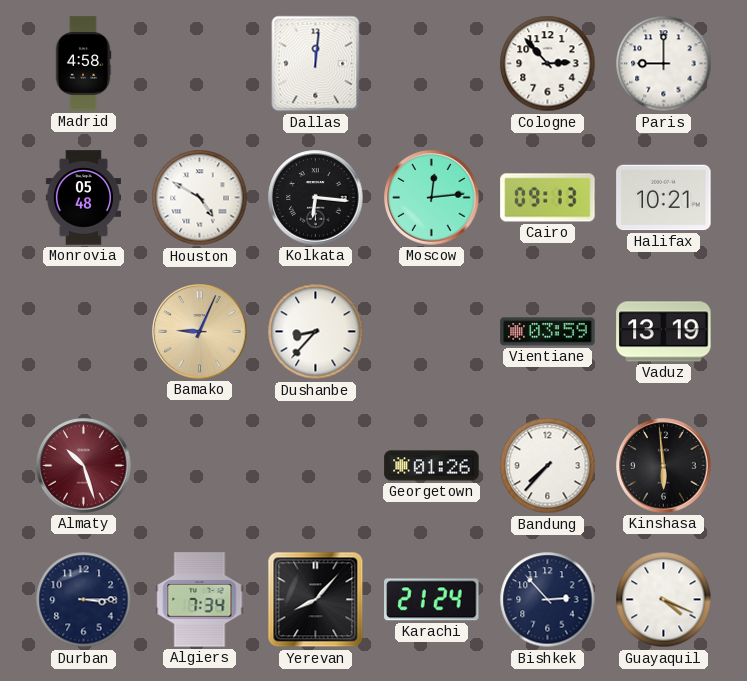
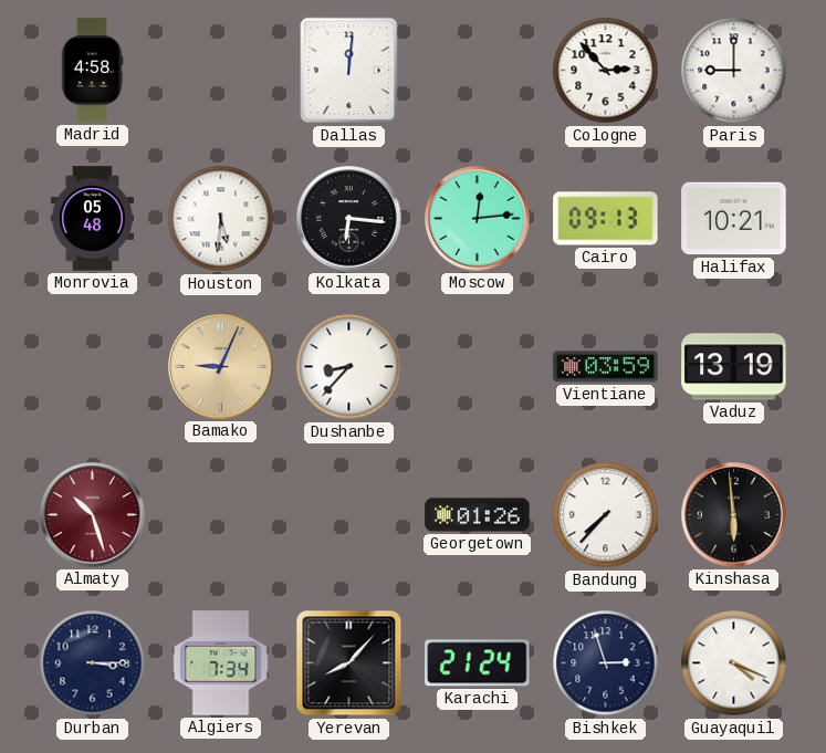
Houston: 4:50 -> 5:31 (221, 219)
Bishkek: 2:53 -> 2:57 (606, 663)
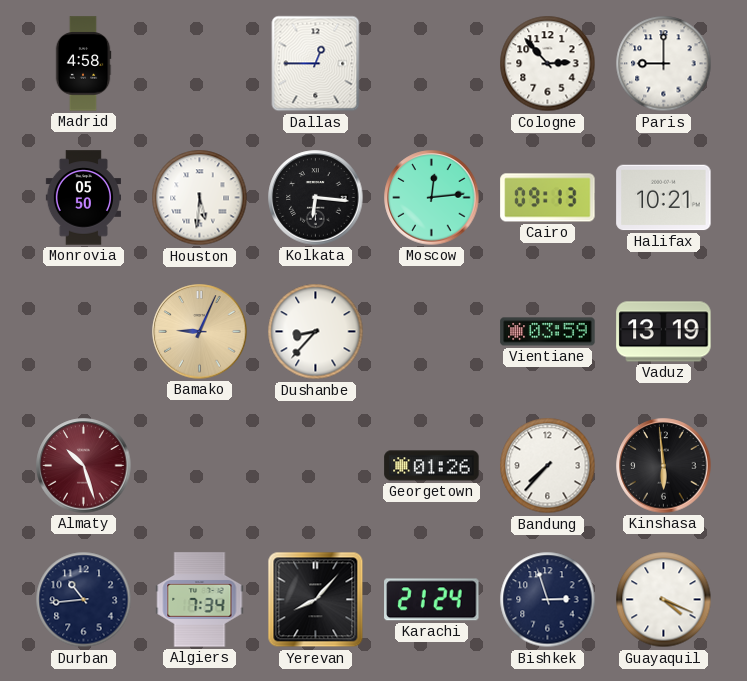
Dallas: 12:01 -> 12:45 (316, 64)
Monrovia: 05:48 -> 05:50 (83, 198)
Durban: 3:15 -> 10:44 (84, 600)
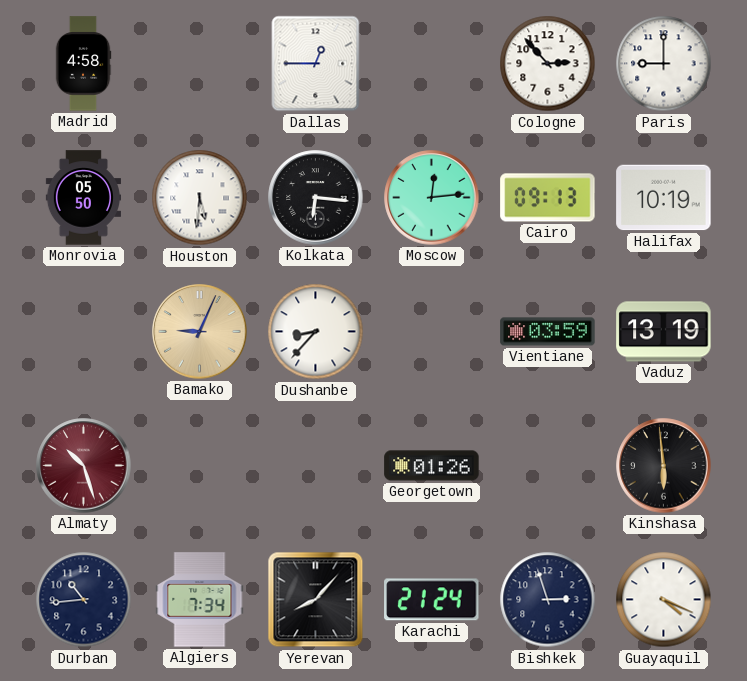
Halifax: 10:21 -> 10:19 (664, 198)
Bandung: 7:37 -> none (548, 466)
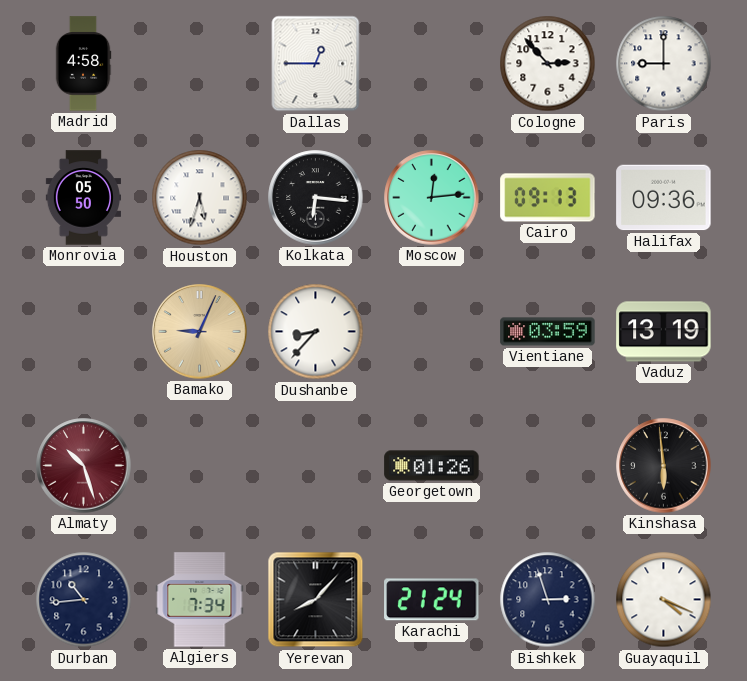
Houston: 5:31 -> 5:33 (200, 198)
Halifax: 10:19 -> 09:36 (664, 198)
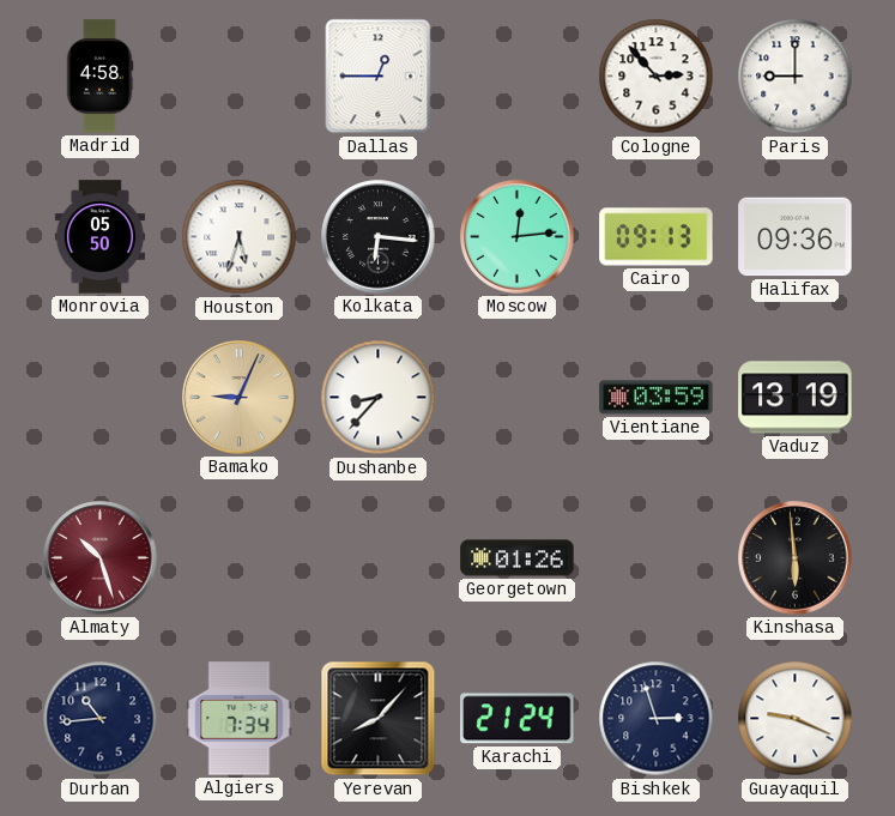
Guayaquil: 4:19 -> 9:19 (796, 719)
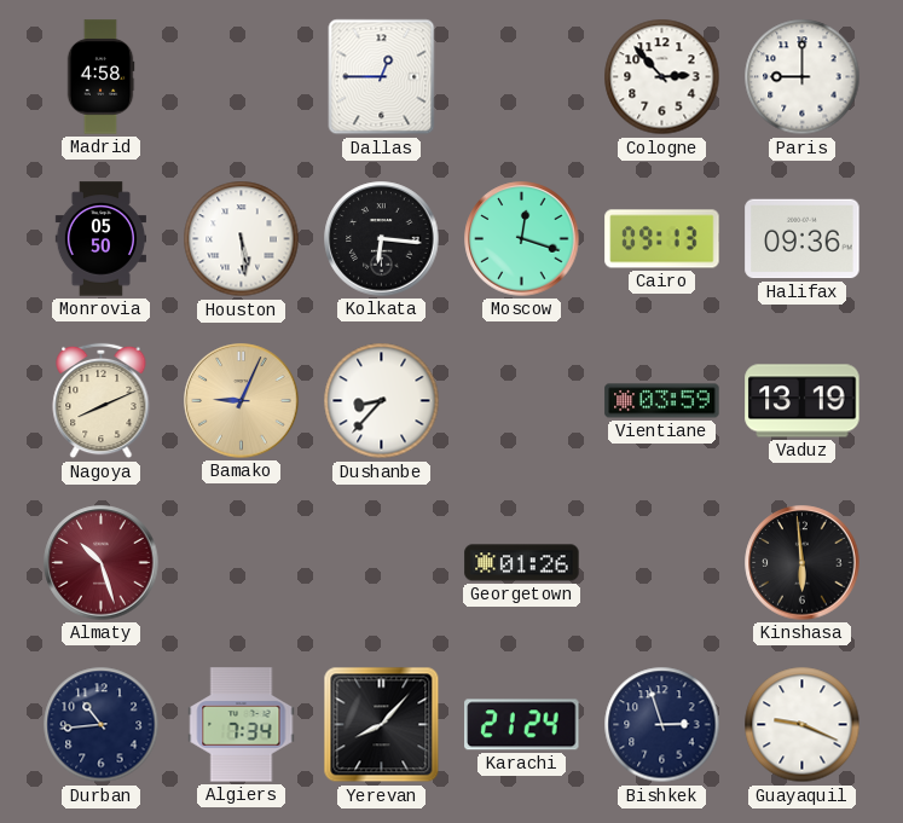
Houston: 5:33 -> 5:29 (242, 239)
Moscow: 12:14 -> 12:18 (522, 239)
Nagoya: none -> 8:11 (102, 401)
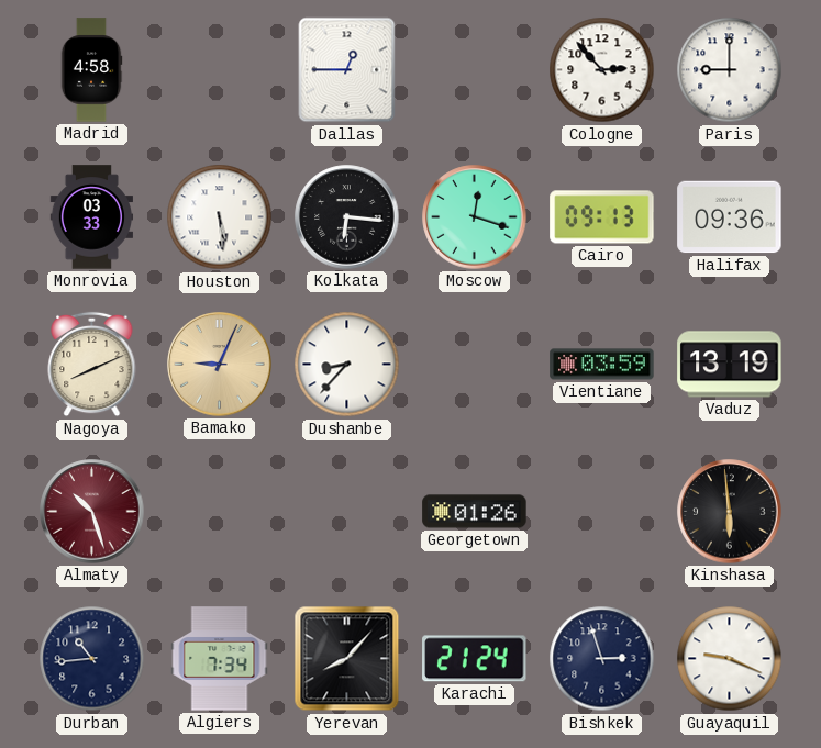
Monrovia: 05:50 -> 03:33 (91, 217)
